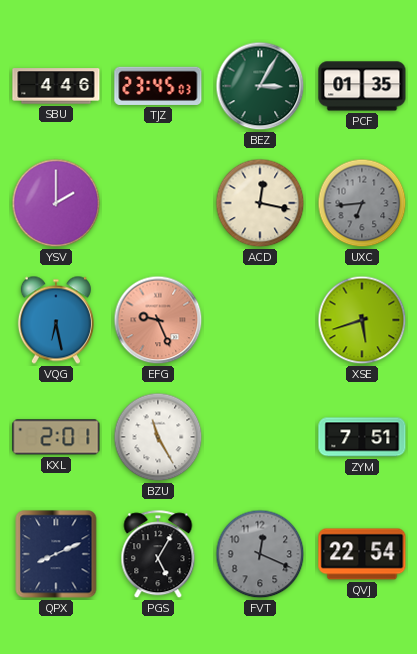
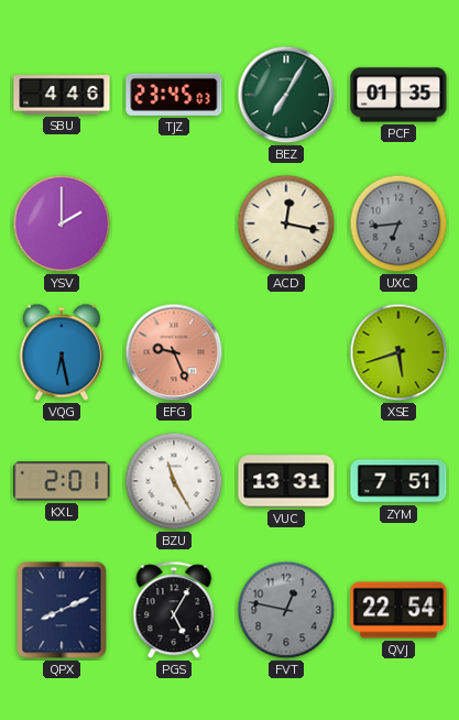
BEZ: 3:05 -> 7:05 (286, 95)
VUC: none -> 13:31 (286, 481)
FVT: 12:19 -> 12:47 (286, 610)
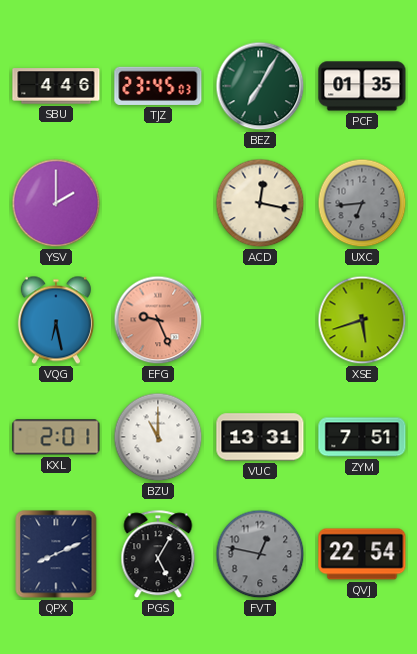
BZU: 11:25 -> 11:00 (158, 437)
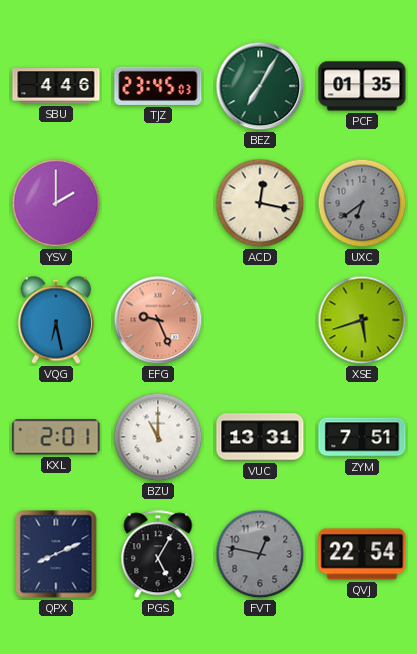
UXC: 6:44 -> 6:39 (362, 203)
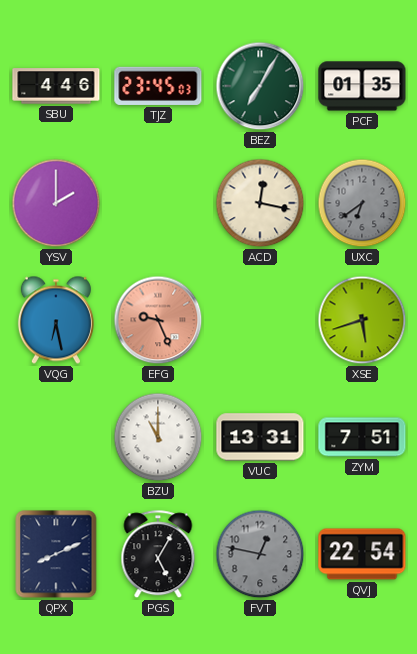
KXL: 2:01 -> none (56, 437)
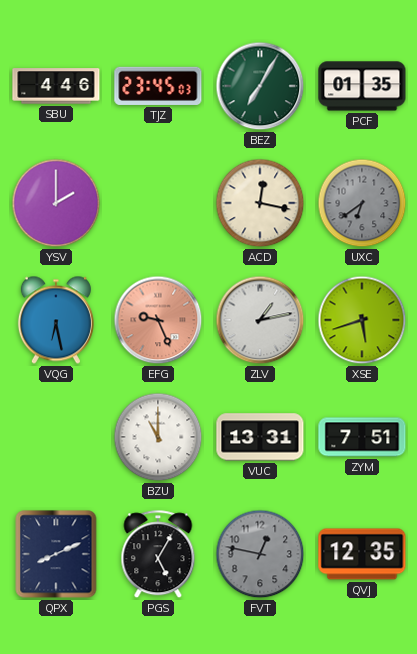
ZLV: none -> 1:13 (260, 320)
QVJ: 22:54 -> 12:35 (362, 554)
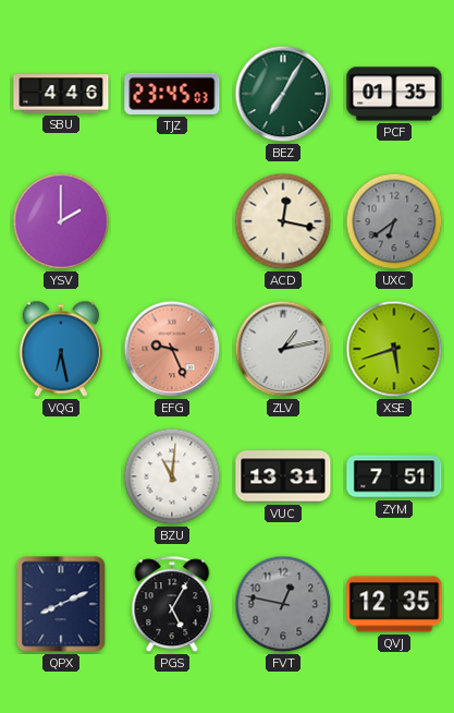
BZU: 11:00 -> 11:01 (172, 476)
